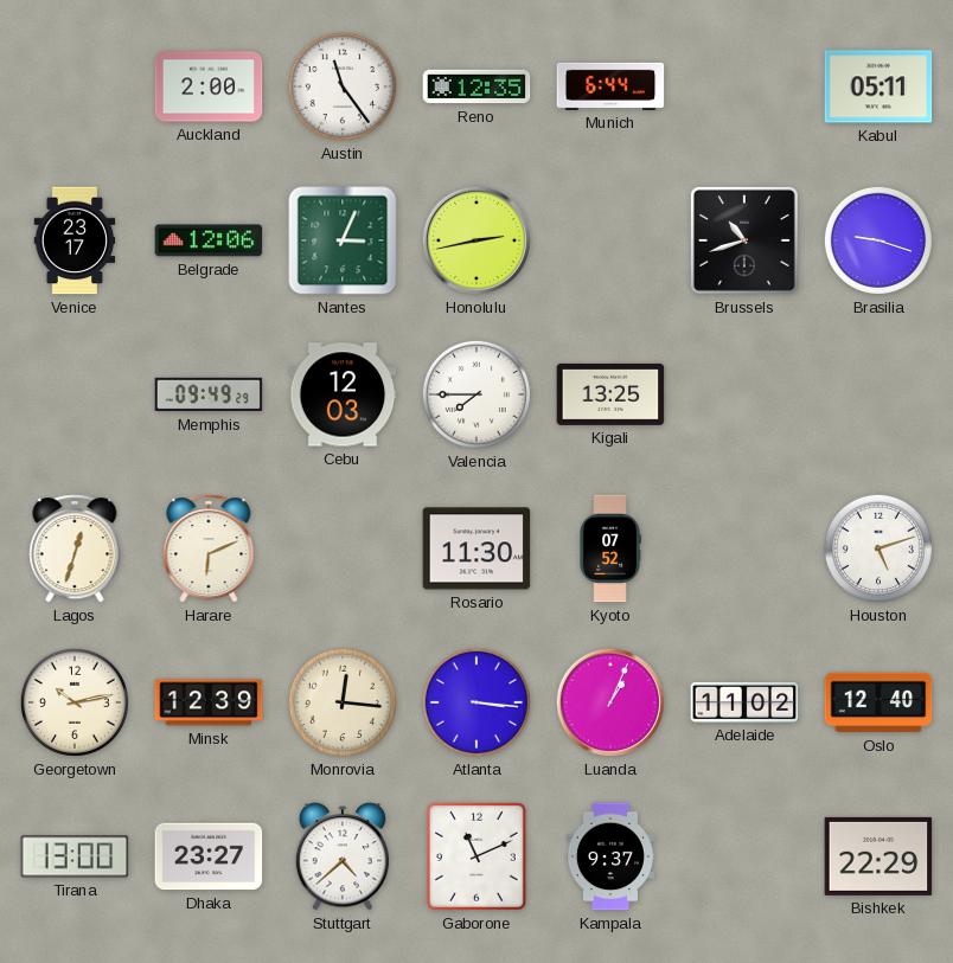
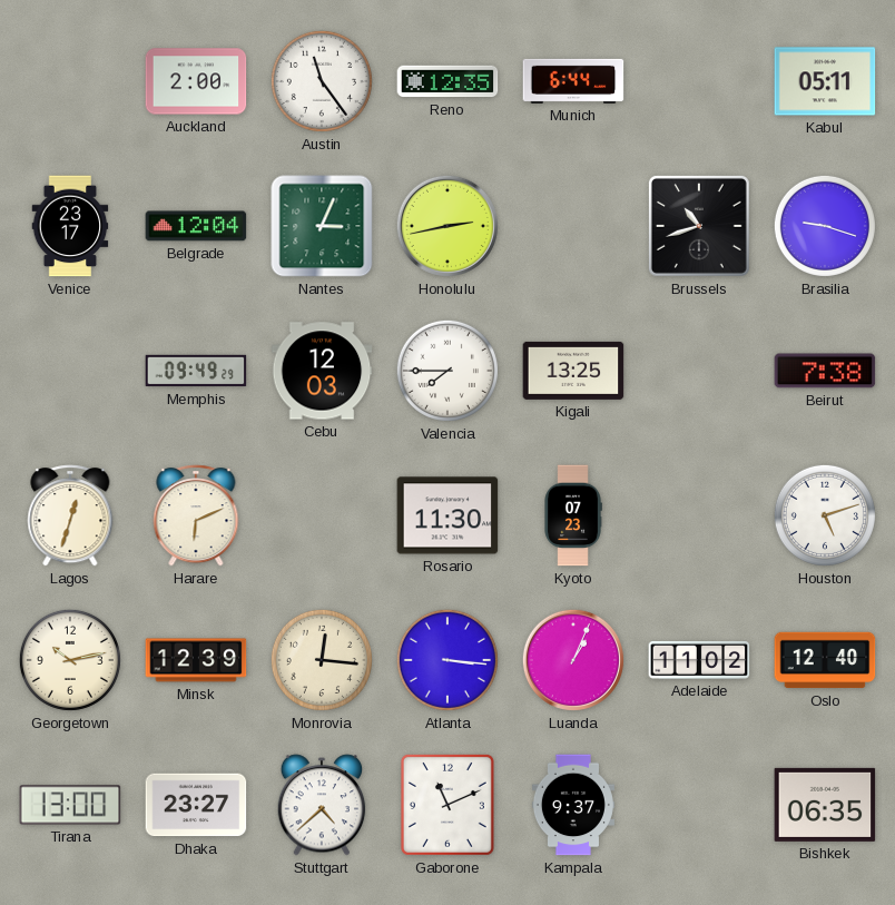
Belgrade: 12:06 -> 12:04 (196, 226)
Beirut: none -> 7:38 (825, 371)
Kyoto: 07:52 -> 07:23 (573, 515)
Bishkek: 22:29 -> 06:35 (825, 805)
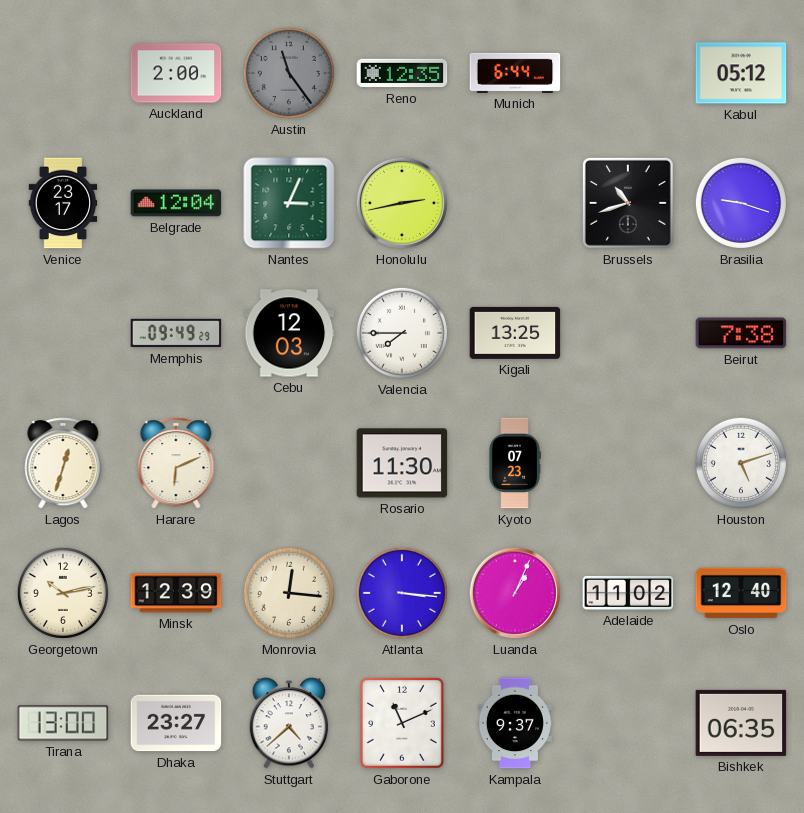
Austin dial: white -> grey (289, 73)
Kabul: 05:11 -> 05:12 (741, 73)
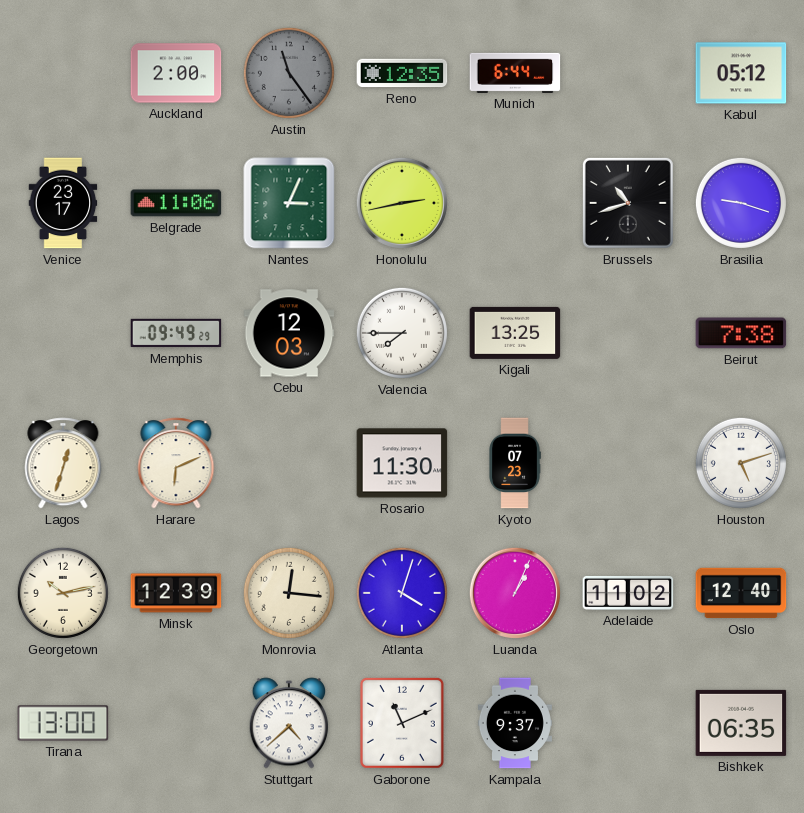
Belgrade: 12:04 -> 11:06 (176, 203)
Atlanta: 3:16 -> 4:03 (402, 593)
Dhaka: 23:27 -> none (176, 723)
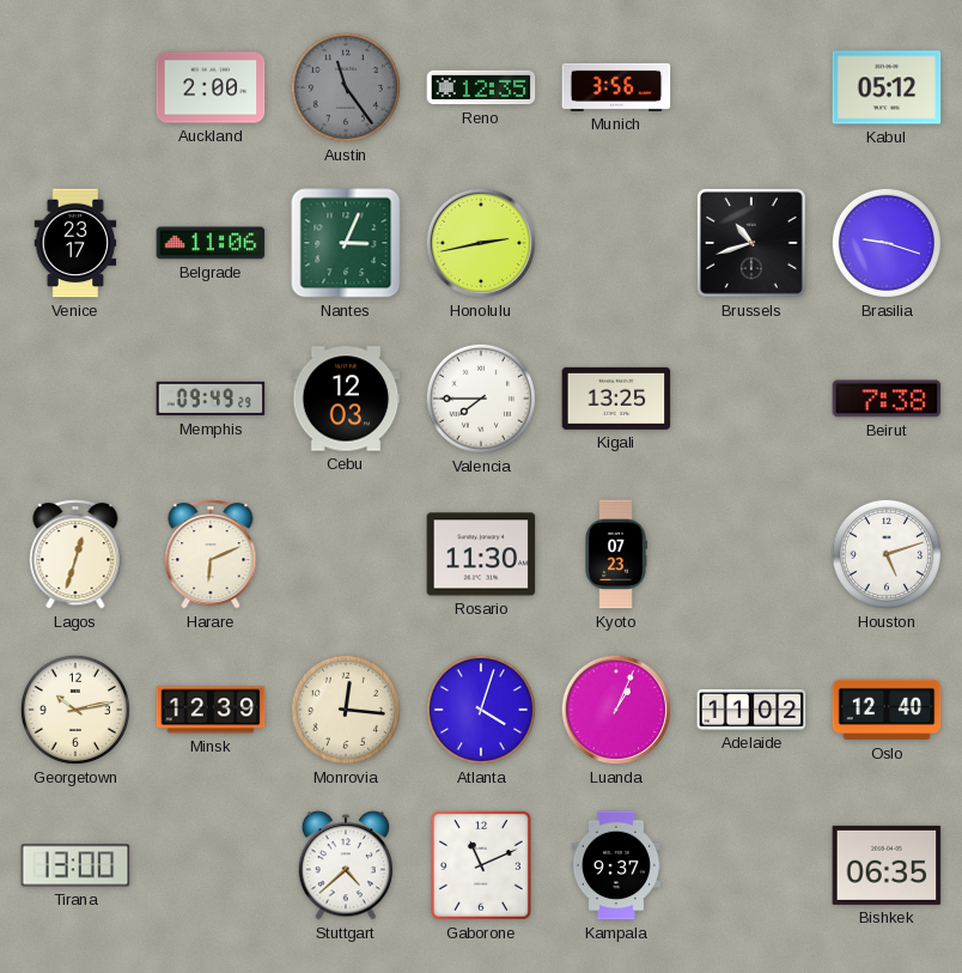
Munich: 6:44 -> 3:56 (616, 87)
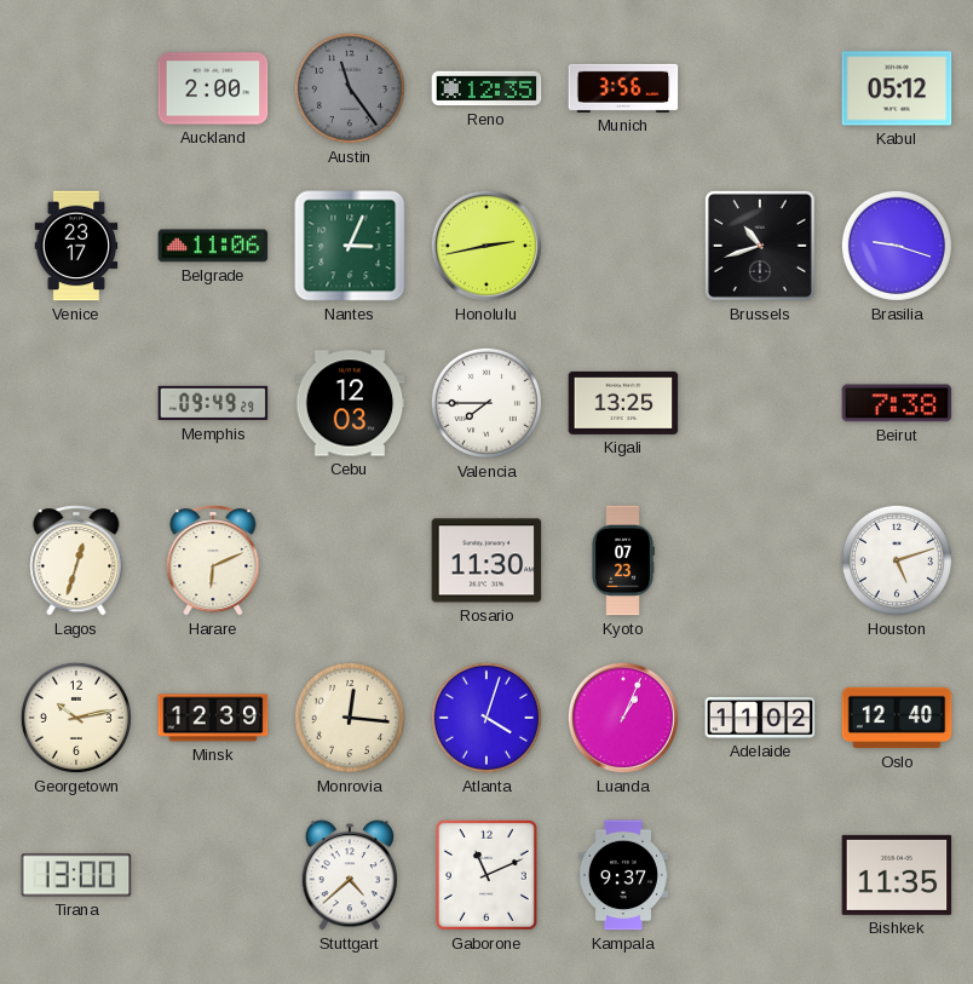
Bishkek: 06:35 -> 11:35 (897, 875)
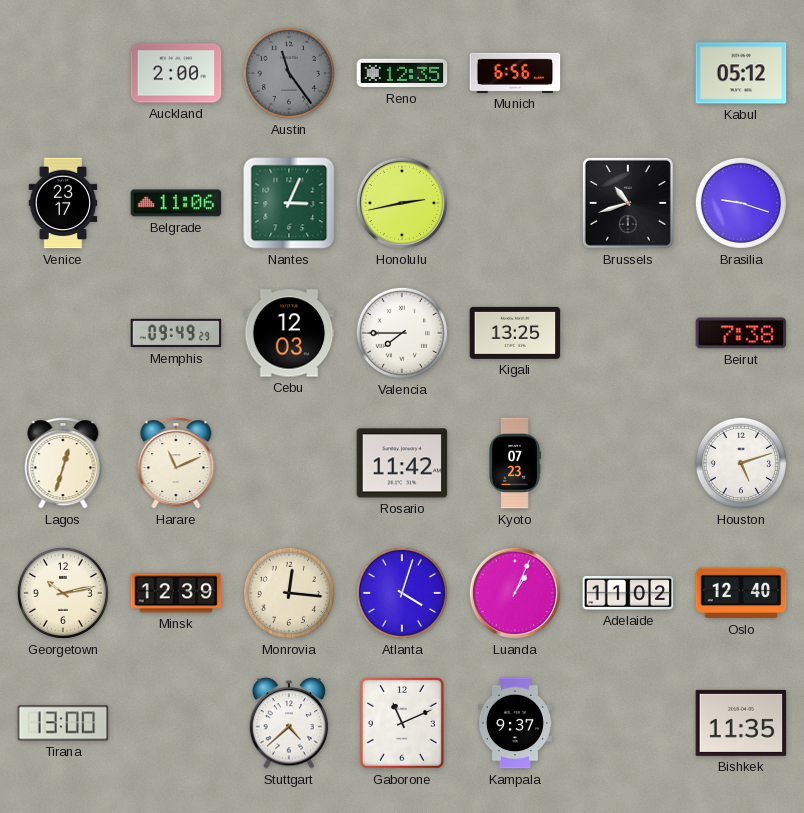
Munich: 3:56 -> 6:56 (515, 73)
Harare: 6:11 -> 11:11 (176, 463)
Rosario: 11:30 -> 11:42 (402, 463)
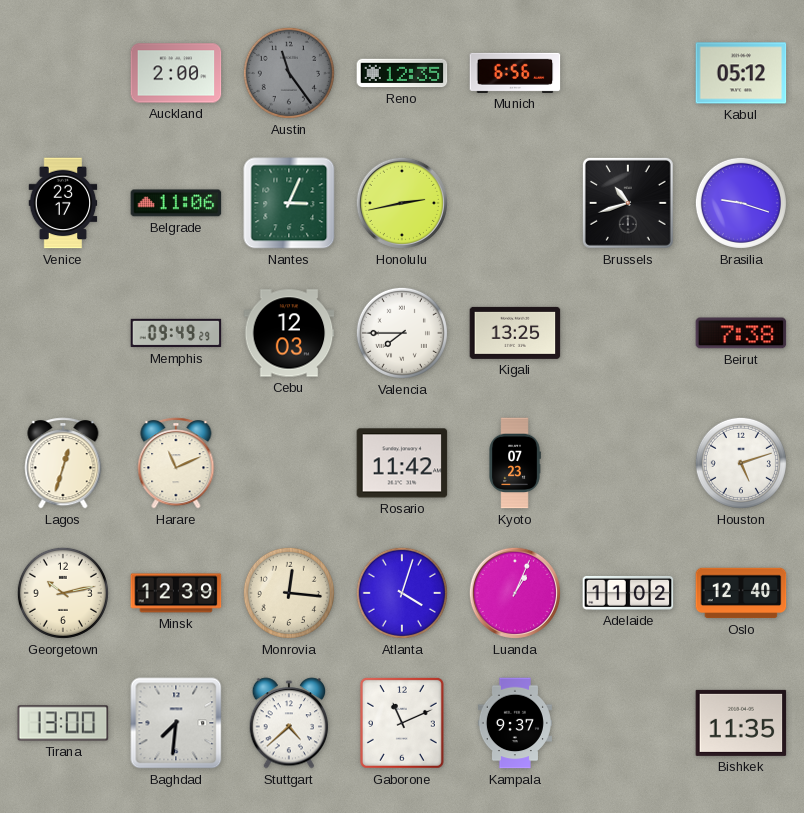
Baghdad: none -> 7:31 (176, 723)
